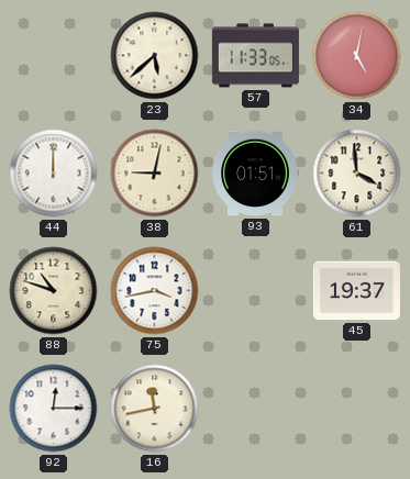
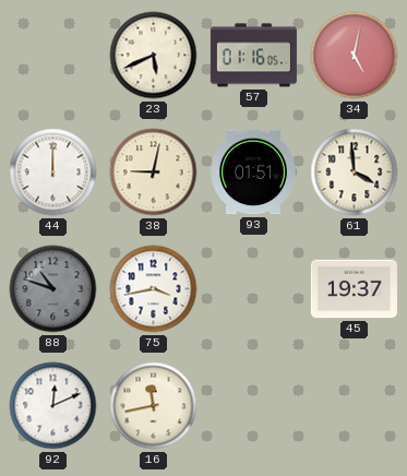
23: 5:38 -> 5:41 (154, 56)
57: 11:33 -> 01:16 (253, 56)
88 dial: cream -> grey (53, 289)
92: 12:15 -> 12:11 (53, 406)
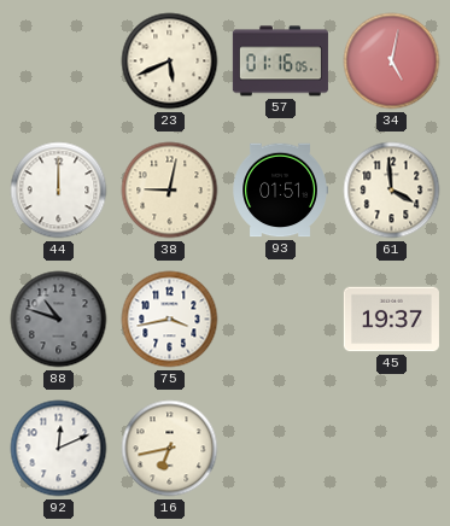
16: 11:43 -> 6:43 (170, 449)
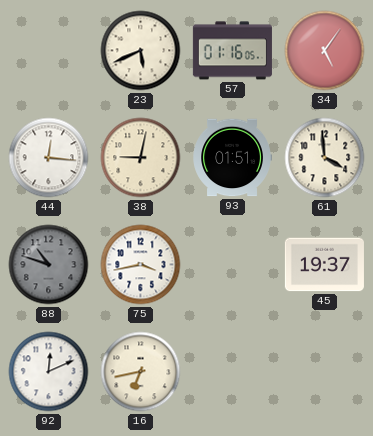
34: 5:02 -> 5:06 (325, 51)
44: 12:00 -> 12:16 (49, 158)
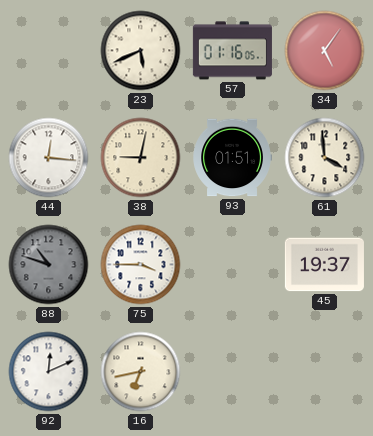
75: 3:43 -> 3:45 (141, 265)
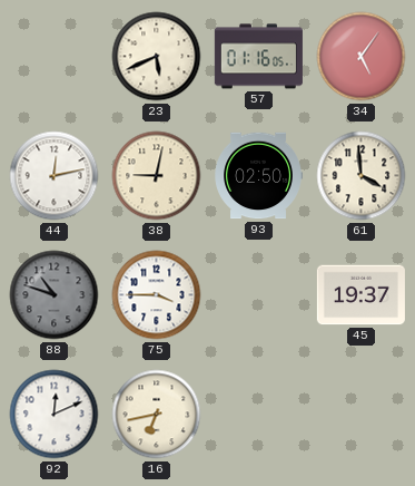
44: 12:16 -> 12:13 (55, 176)
93: 01:51 -> 02:50 (258, 176)
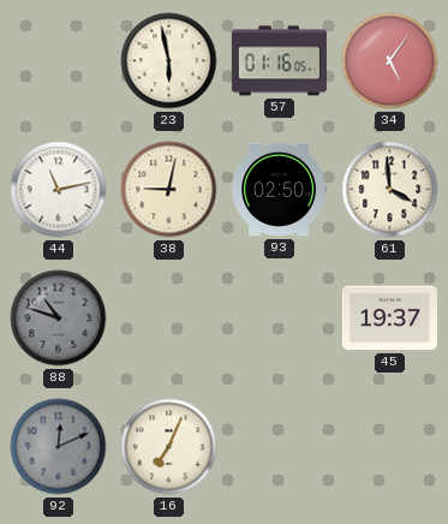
23: 5:41 -> 5:58 (169, 61)
44: 12:13 -> 11:13 (59, 190)
75: 3:45 -> none (157, 295)
92 dial: white -> grey (59, 447)
16: 6:43 -> 7:04 (169, 447)
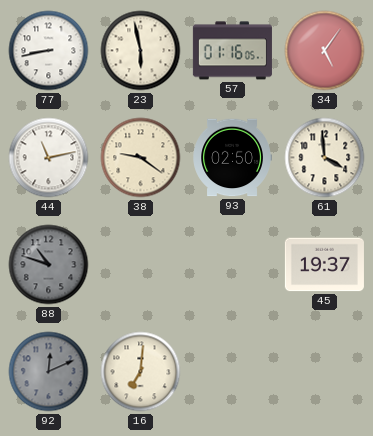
77: none -> 8:43 (49, 51)
38: 9:02 -> 9:21 (141, 158)
16: 7:04 -> 7:01 (141, 372)
